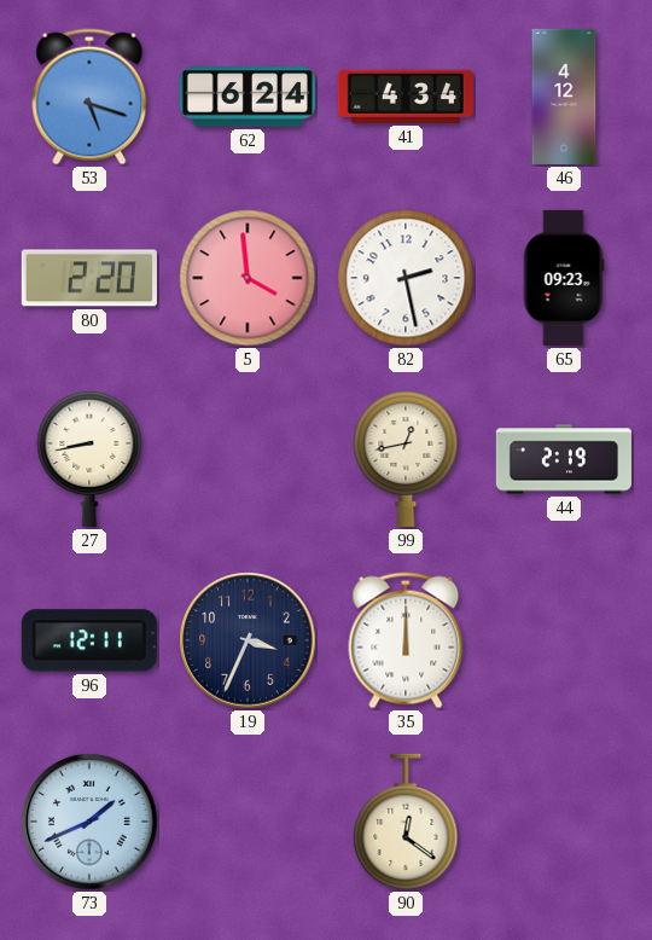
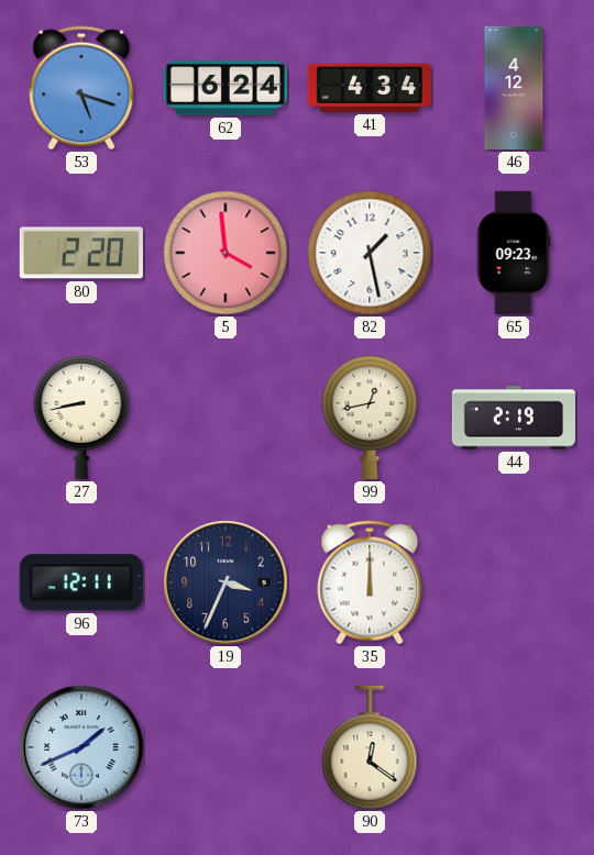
82: 2:28 -> 1:28 (370, 253)
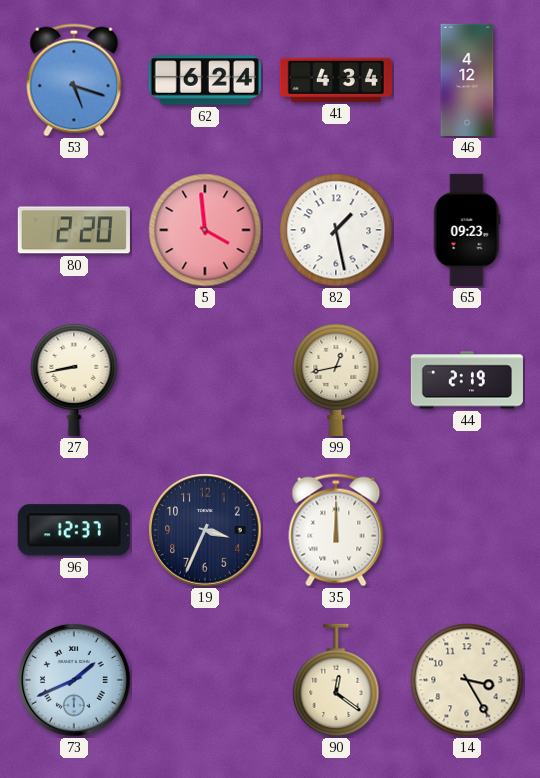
96: 12:11 -> 12:37 (74, 530)
14: none -> 3:25 (467, 680)
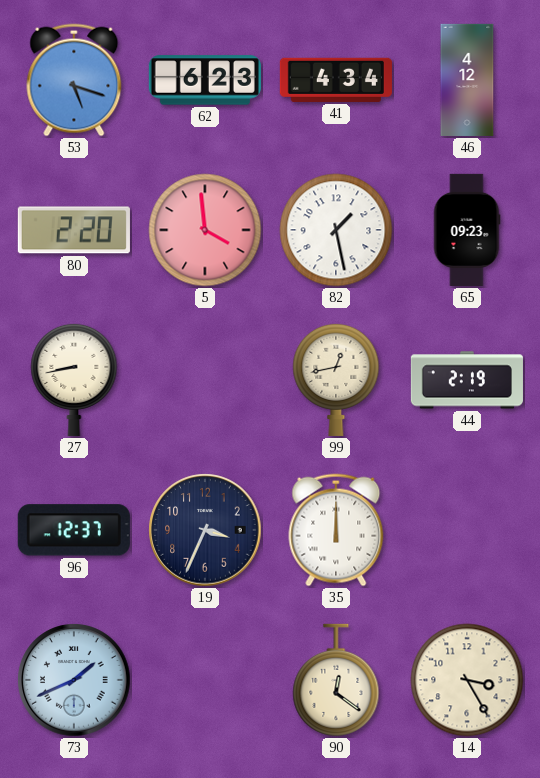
62: 6:24 -> 6:23 (205, 80)
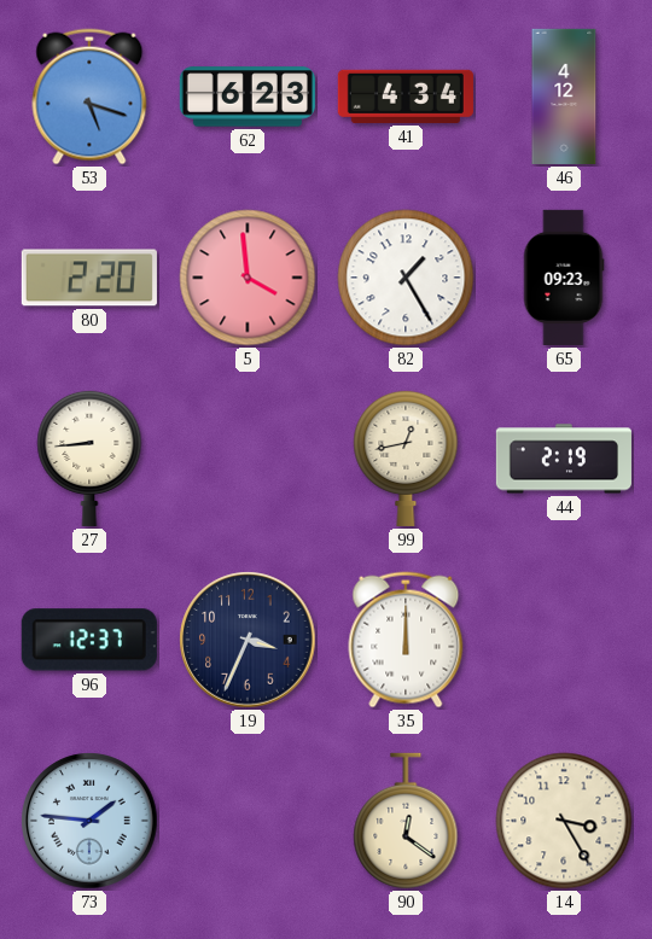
82: 1:28 -> 1:25 (406, 278)
27: 8:43 -> 8:44 (89, 457)
73: 1:41 -> 1:46 (89, 821)
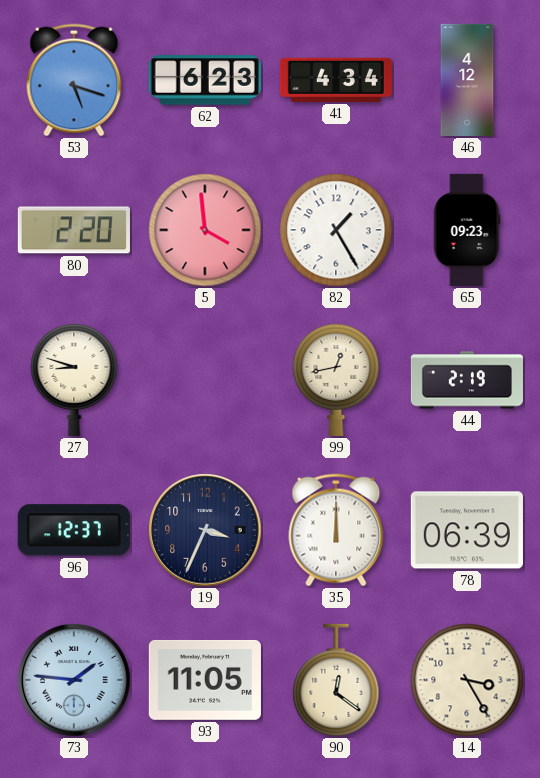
27: 8:44 -> 8:48 (74, 379)
78: none -> 06:39 (467, 530)
93: none -> 11:05 (205, 680)
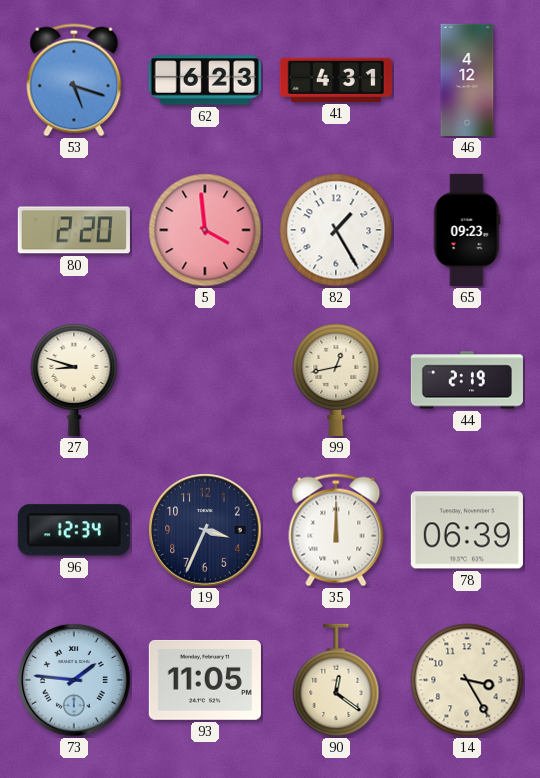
41: 4:34 -> 4:31 (336, 80)
96: 12:37 -> 12:34 (74, 530)
